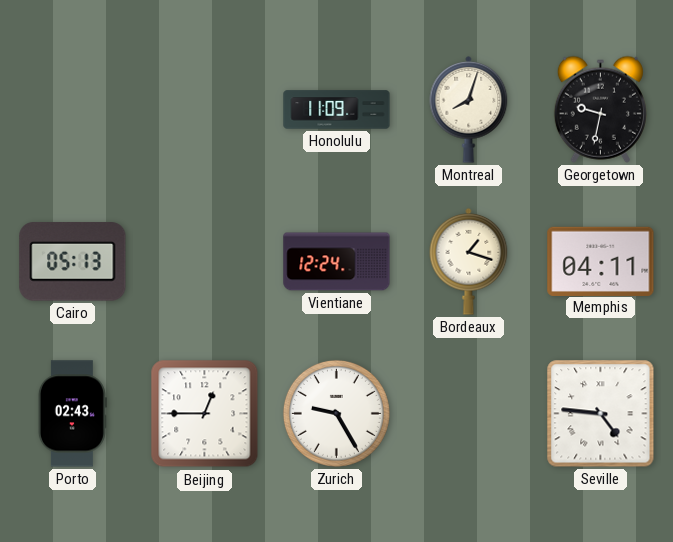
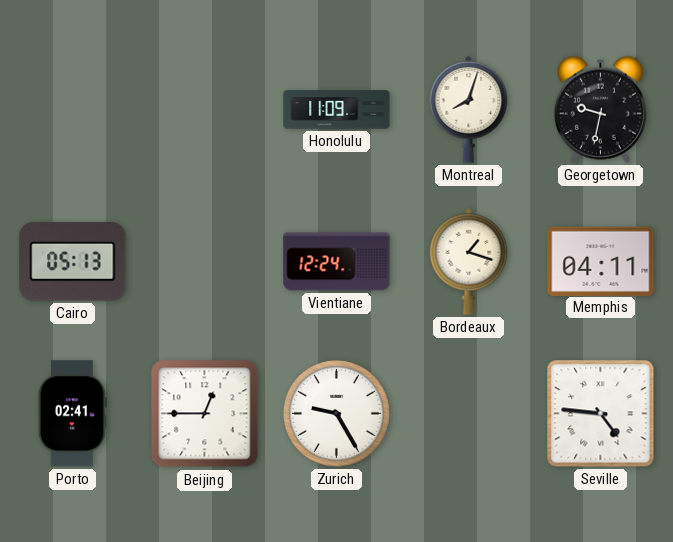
Porto: 02:43 -> 02:41 (72, 414)
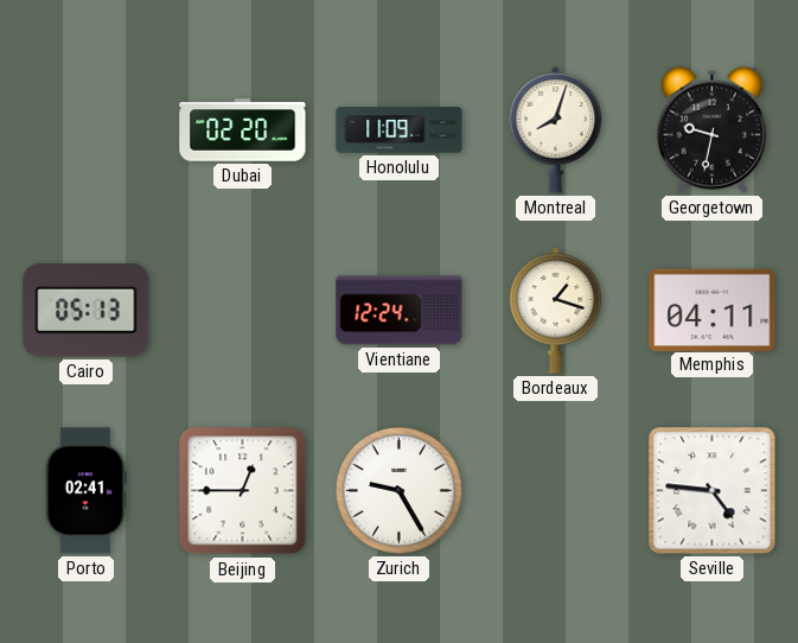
Dubai: none -> 02:20 (243, 130)
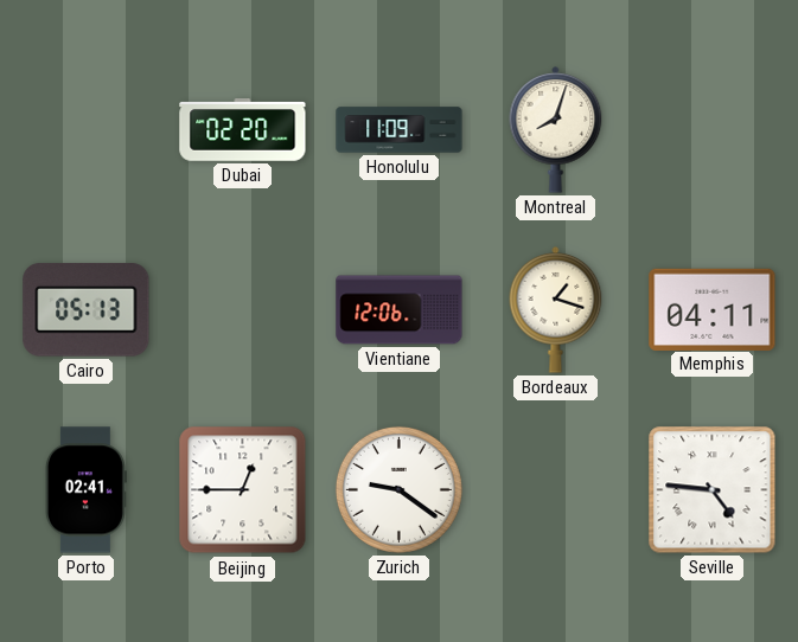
Georgetown: 9:32 -> none (711, 129)
Vientiane: 12:24 -> 12:06 (400, 310)
Zurich: 9:25 -> 9:21 (398, 489)
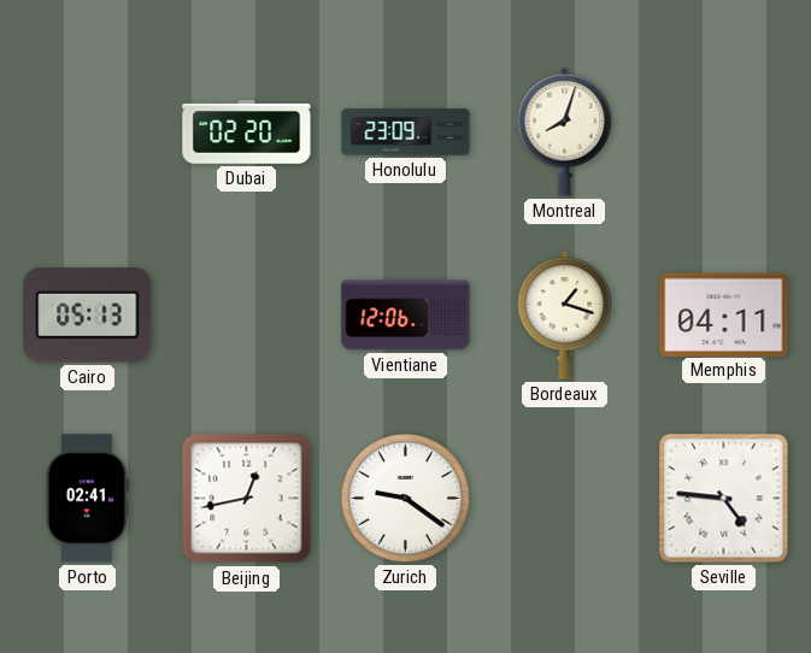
Honolulu: 11:09 -> 23:09 (406, 133)
Beijing: 12:45 -> 12:43 (247, 499)
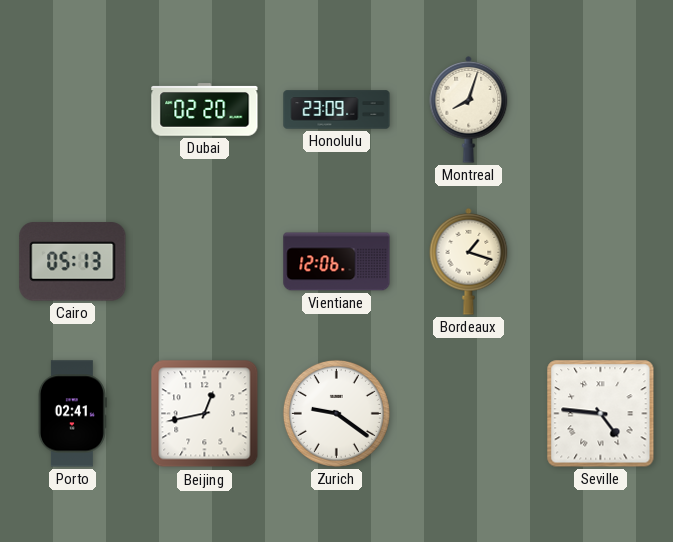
Memphis: 04:11 -> none (724, 314)
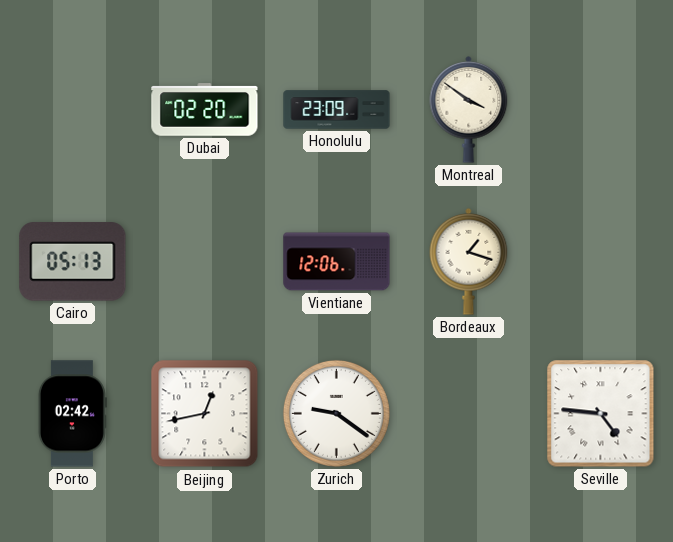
Montreal: 8:03 -> 3:51 (469, 110)
Porto: 02:41 -> 02:42 (72, 414)
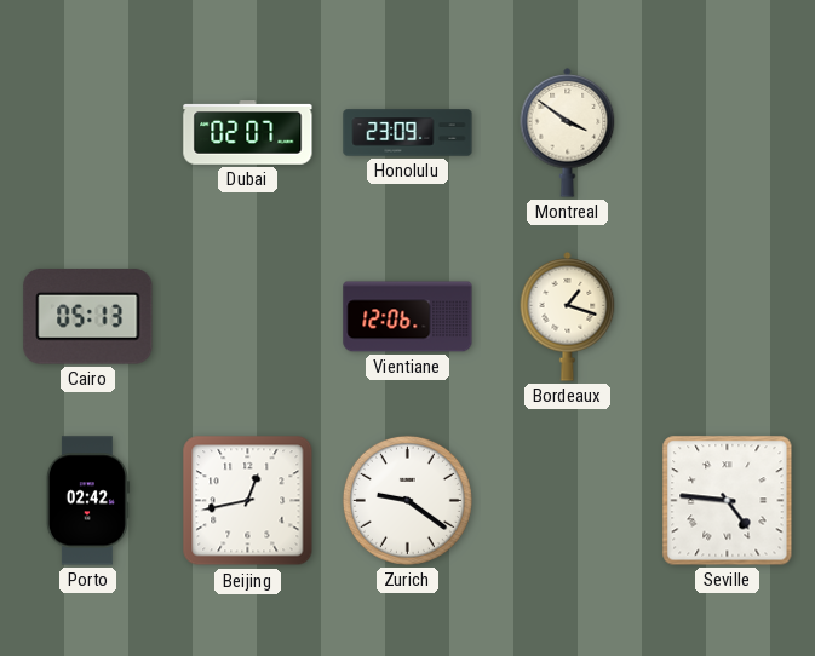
Dubai: 02:20 -> 02:07 (248, 133)
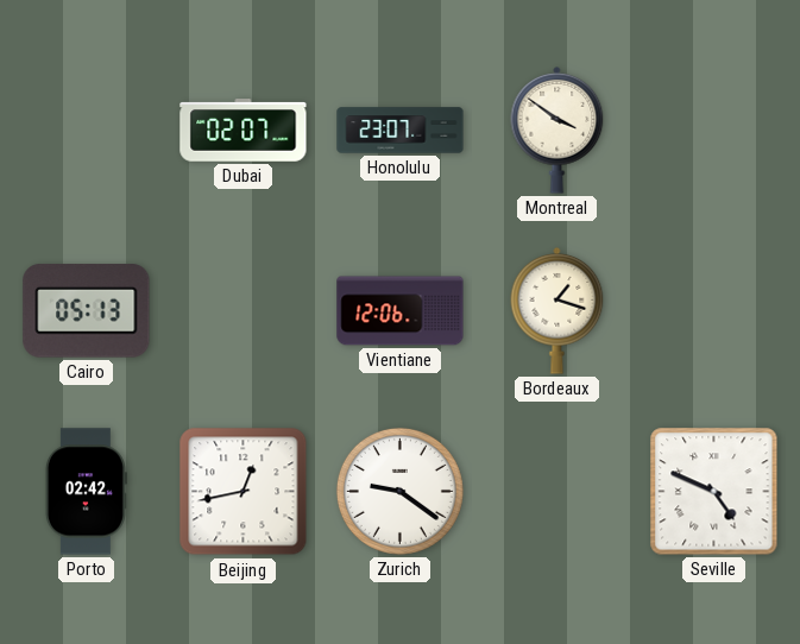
Honolulu: 23:09 -> 23:07 (401, 131)
Seville: 4:46 -> 4:49 (714, 492)
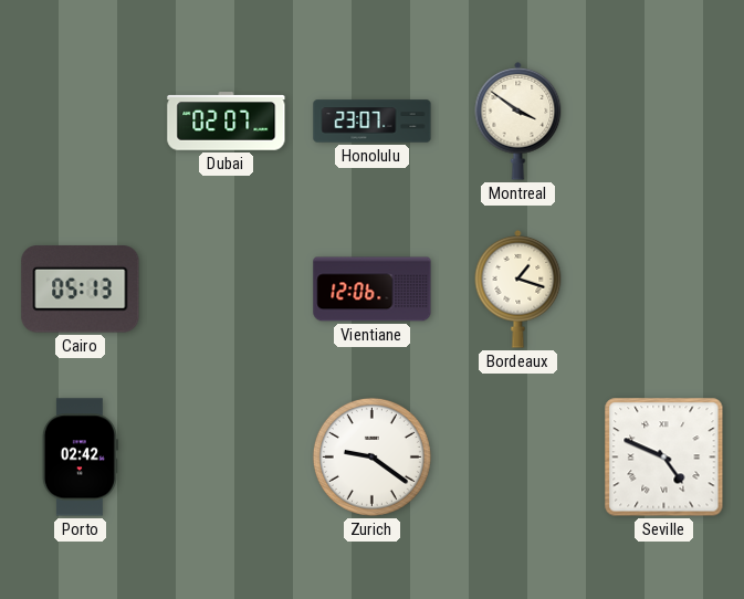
Beijing: 12:43 -> none (244, 492)
